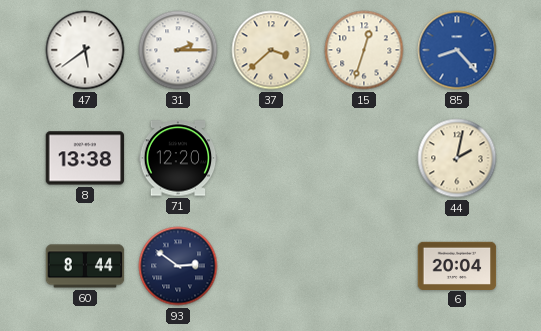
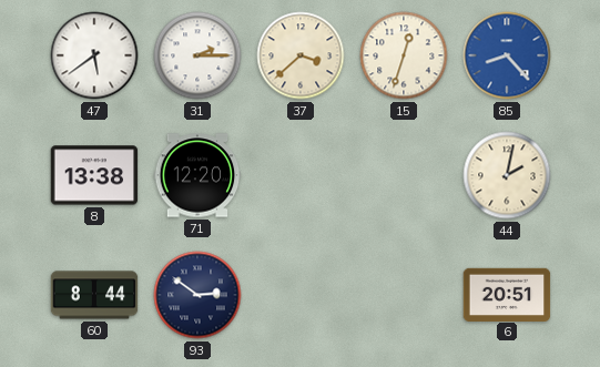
6: 20:04 -> 20:51 (507, 294)
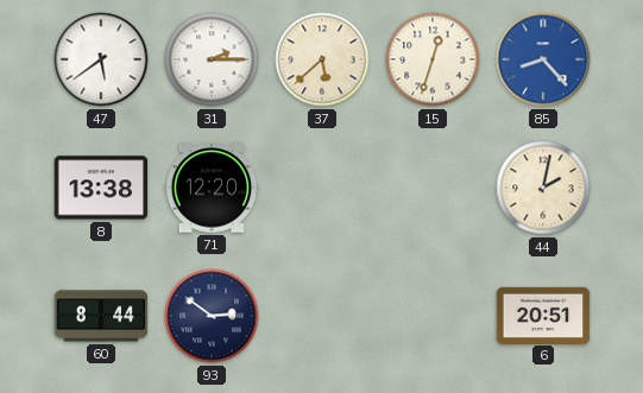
37: 3:38 -> 5:38 (322, 59)
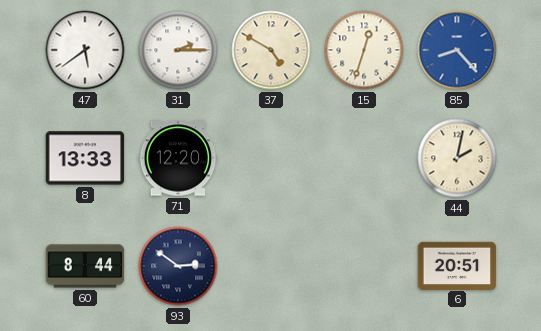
37: 5:38 -> 4:50 (271, 50)
8: 13:38 -> 13:33 (85, 158)
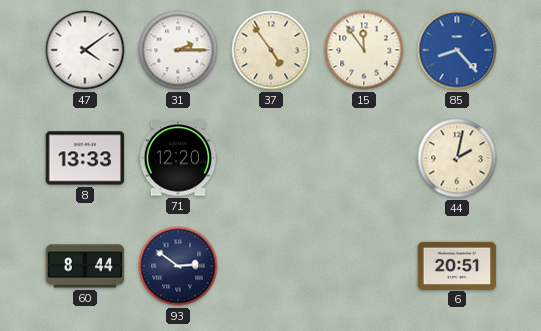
47: 5:39 -> 4:09 (85, 50)
37: 4:50 -> 4:54 (271, 50)
15: 12:33 -> 11:54 (364, 50)
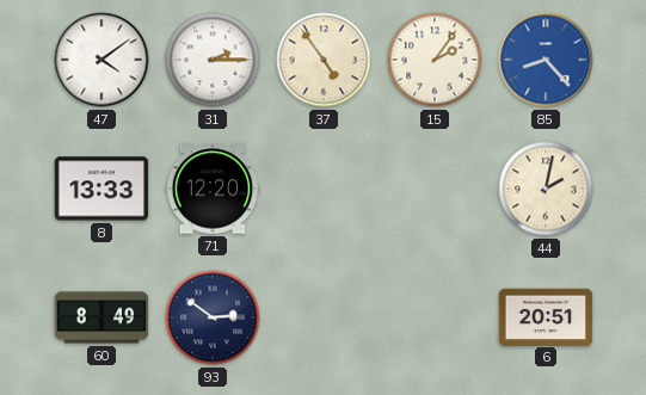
15: 11:54 -> 2:06 (435, 60)
60: 8:44 -> 8:49 (101, 317)
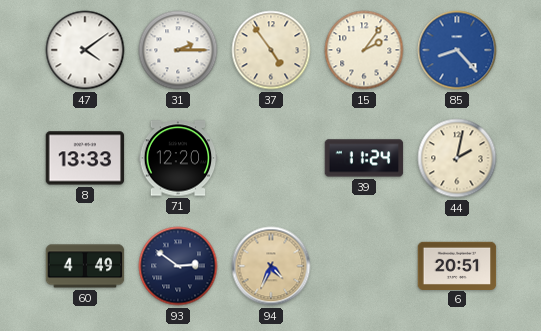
39: none -> 11:24 (364, 158)
60: 8:49 -> 4:49 (85, 266)
94: none -> 4:34 (271, 266)
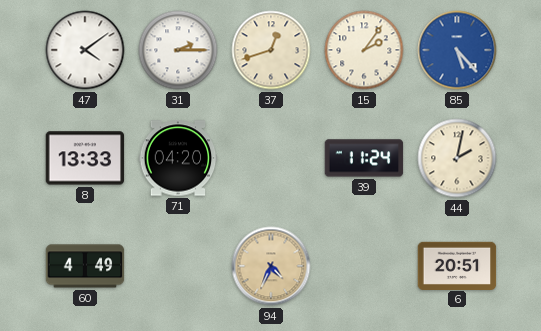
37: 4:54 -> 12:42 (271, 50)
85: 8:23 -> 5:23 (457, 50)
71: 12:20 -> 04:20 (178, 158)
93: 2:51 -> none (178, 266)
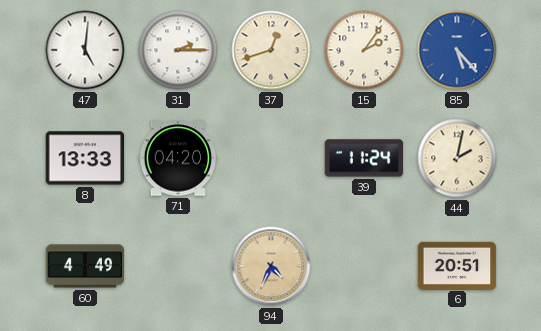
47: 4:09 -> 5:01 (85, 50)
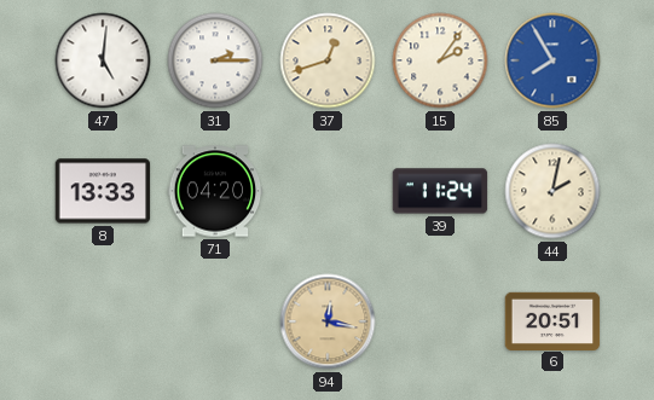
85: 5:23 -> 7:55 (552, 60)
60: 4:49 -> none (85, 266)
94: 4:34 -> 12:17 (328, 321)
